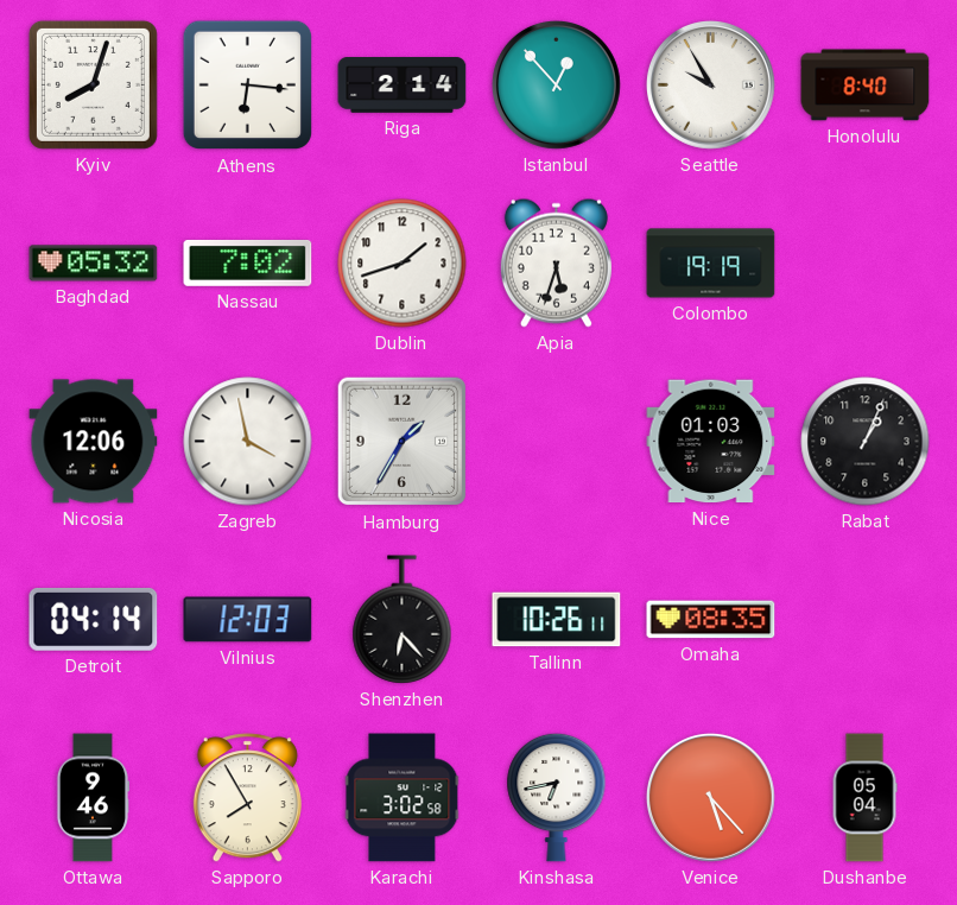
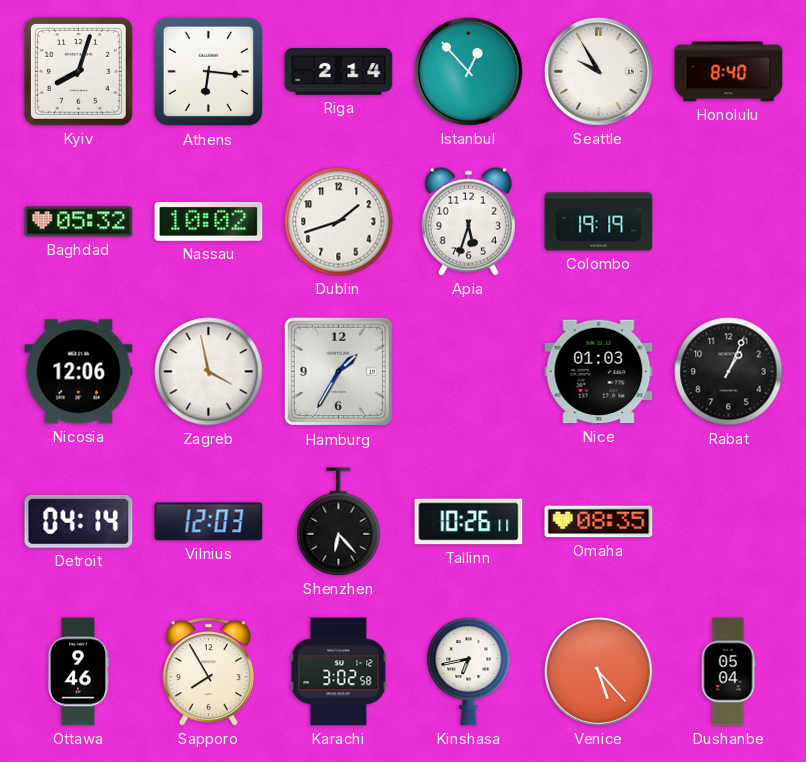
Nassau: 7:02 -> 10:02 (209, 221)
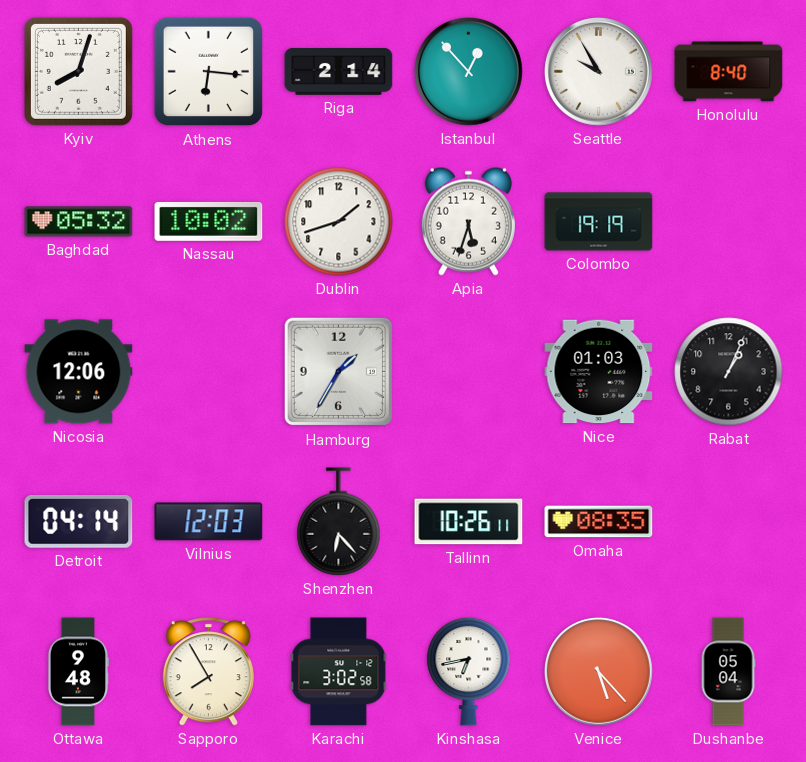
Zagreb: 3:58 -> none (209, 372)
Ottawa: 9:46 -> 9:48 (78, 672)
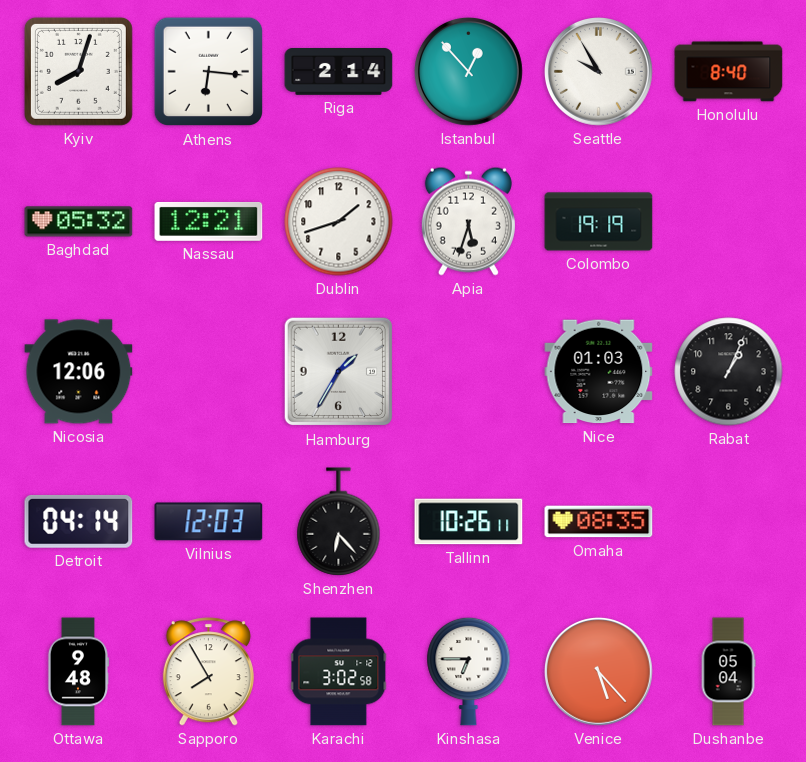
Nassau: 10:02 -> 12:21 (209, 221)
Kinshasa: 6:43 -> 6:45 (469, 671)
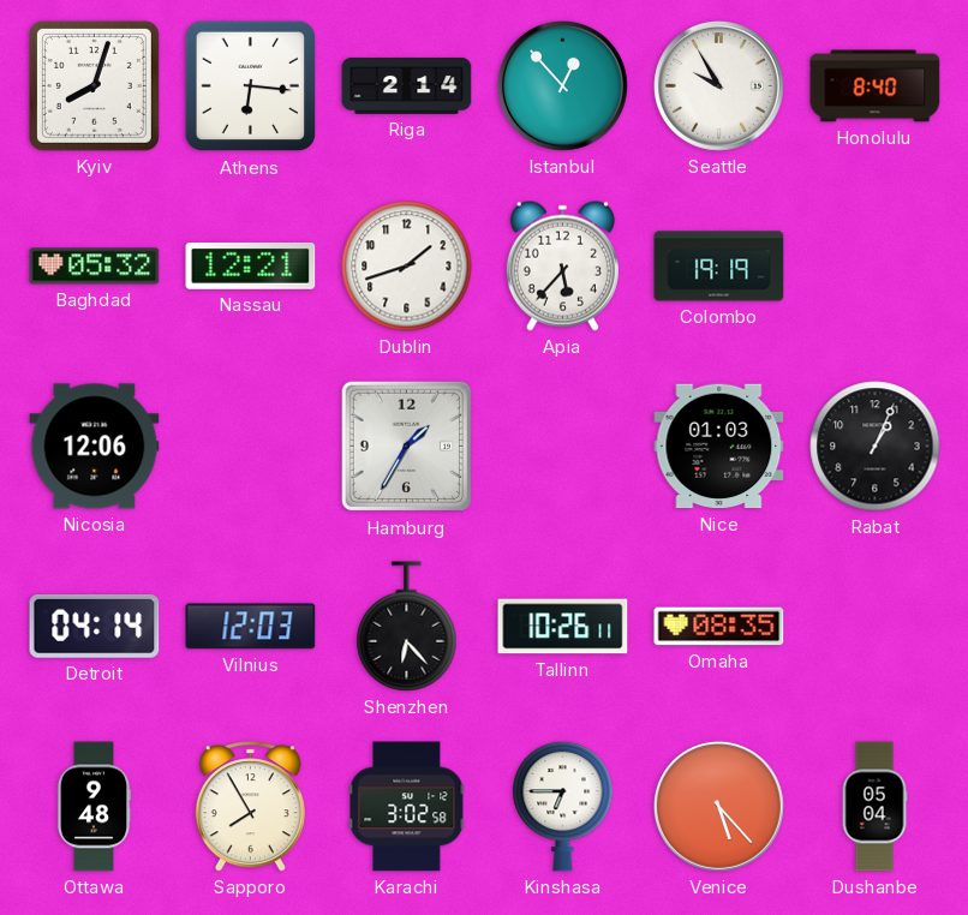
Apia: 5:33 -> 5:37 (562, 265)
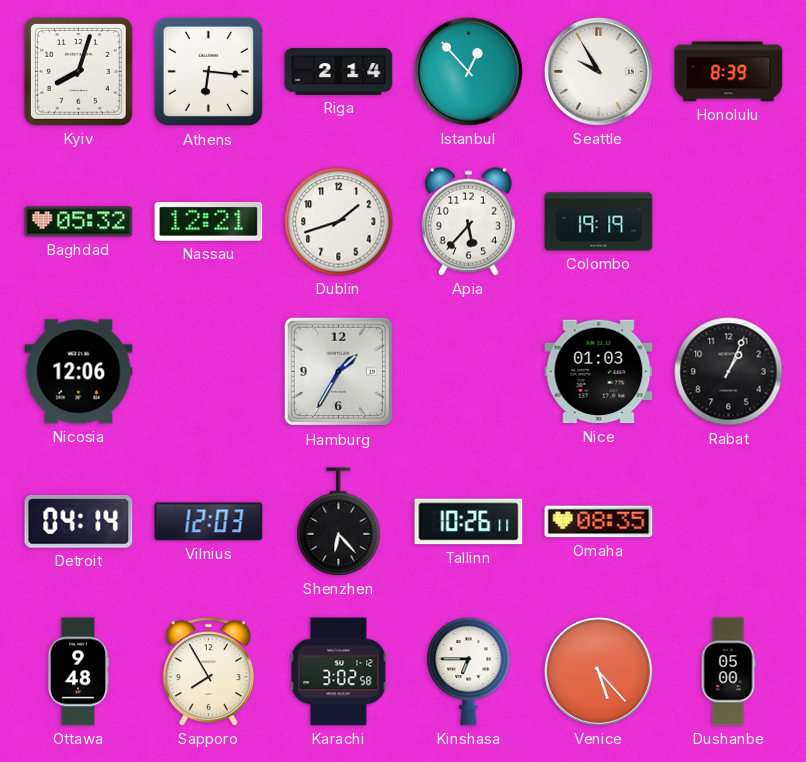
Honolulu: 8:40 -> 8:39 (729, 72)
Dushanbe: 05:04 -> 05:00 (728, 672)
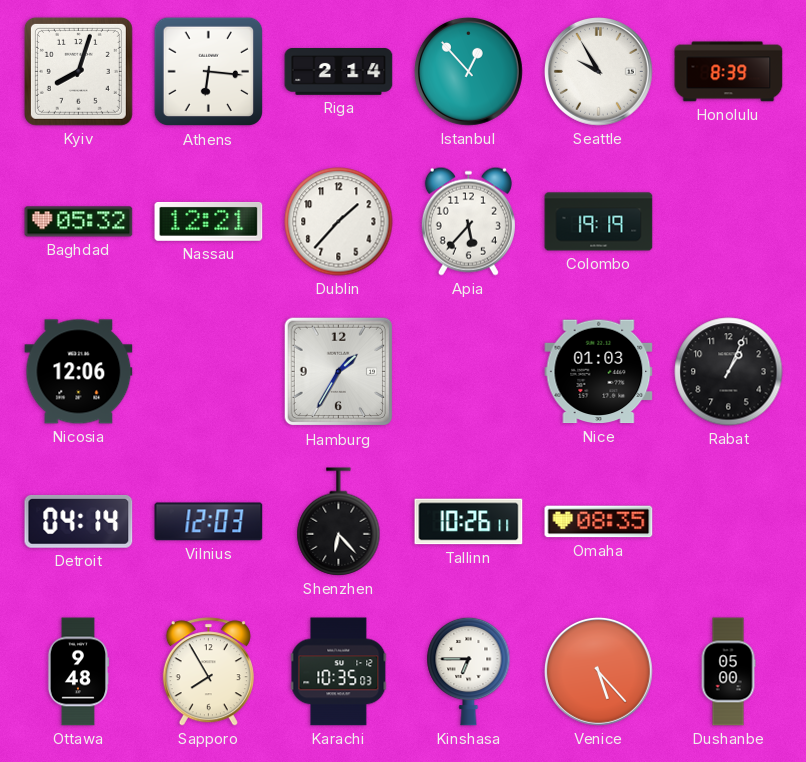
Dublin: 1:42 -> 1:37 (339, 222)
Karachi: 3:02 -> 10:35 (339, 672)
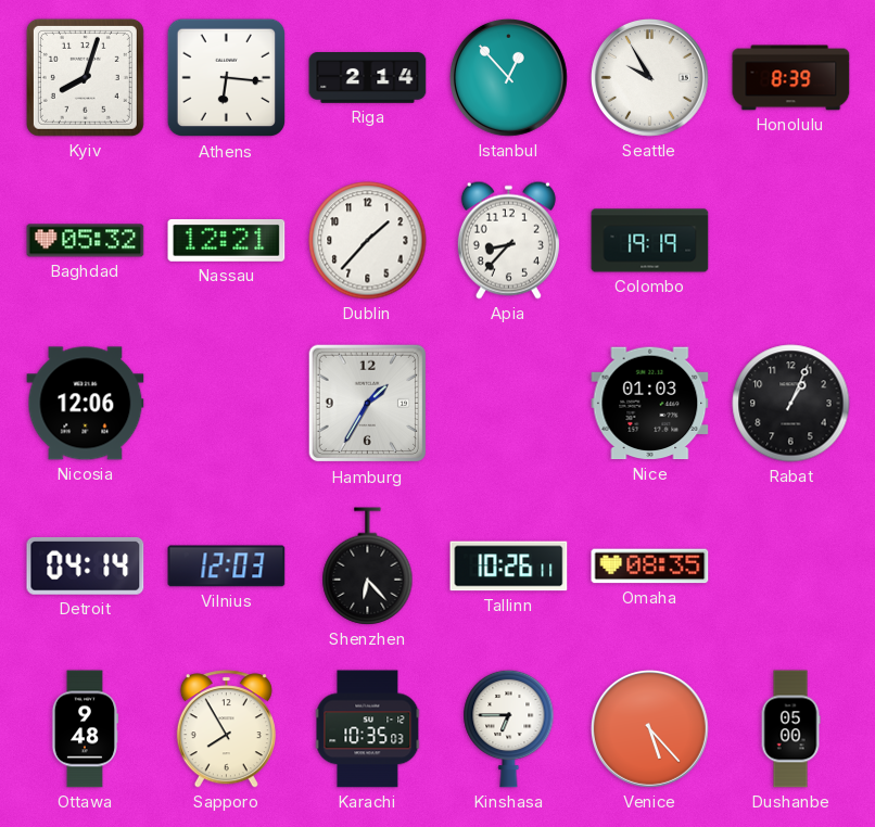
Apia: 5:37 -> 8:37 (508, 240)
